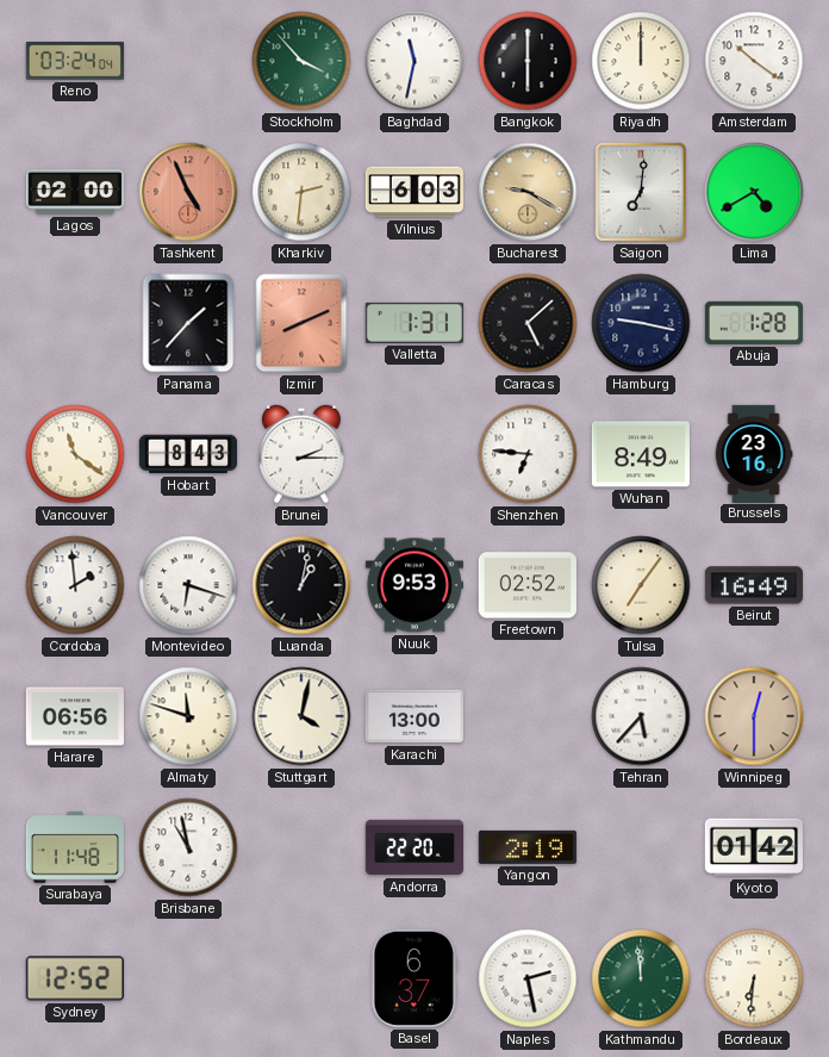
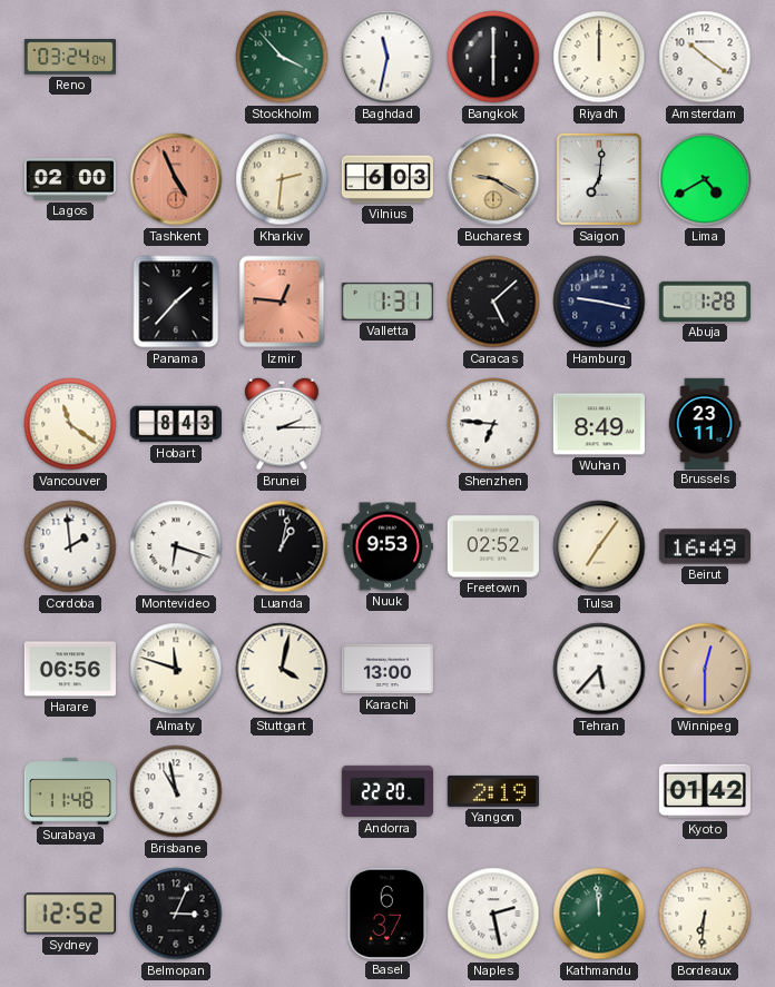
Izmir: 8:11 -> 12:46 (282, 302)
Brussels: 23:16 -> 23:11 (705, 423)
Belmopan: none -> 3:04 (176, 914)
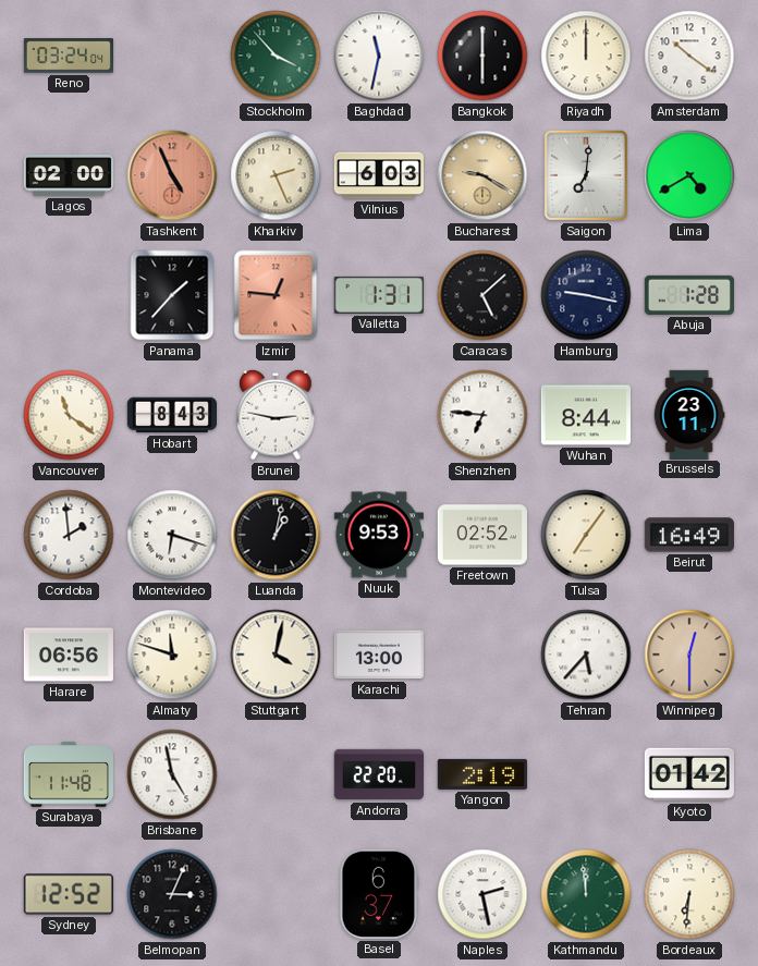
Kharkiv: 2:31 -> 2:26 (276, 175)
Brunei: 2:15 -> 2:47 (276, 415)
Wuhan: 8:49 -> 8:44 (586, 415)
Brisbane: 10:58 -> 4:58 (172, 774)
